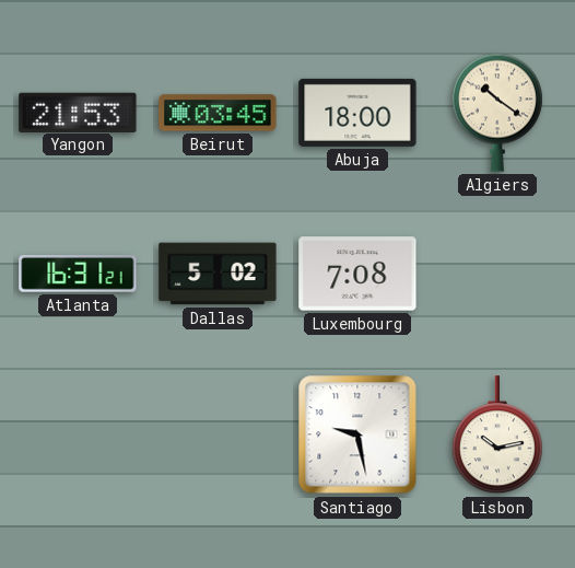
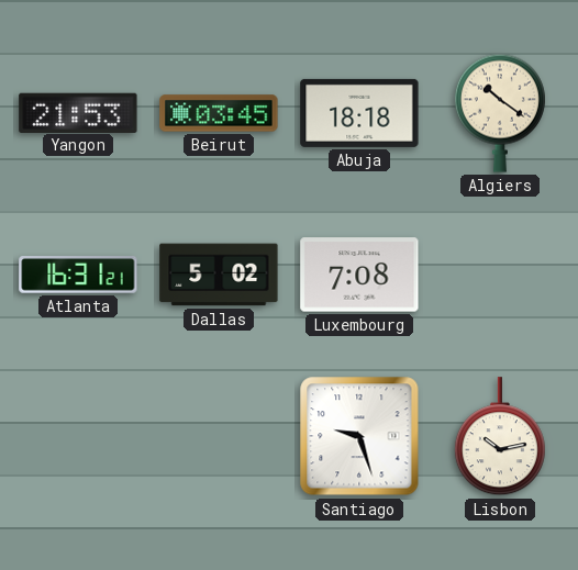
Abuja: 18:00 -> 18:18 (359, 113)
Santiago: 9:28 -> 9:27 (359, 436)
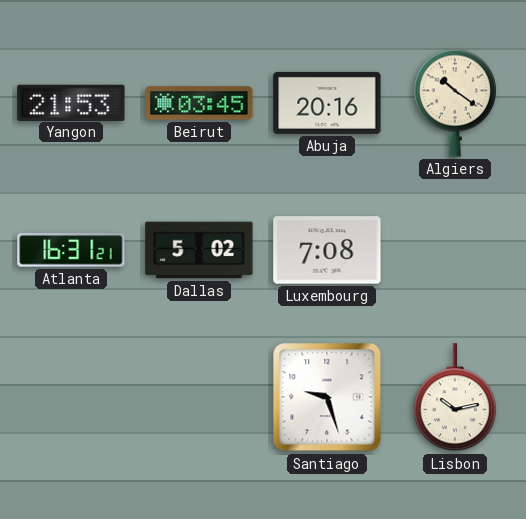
Abuja: 18:18 -> 20:16 (327, 103)
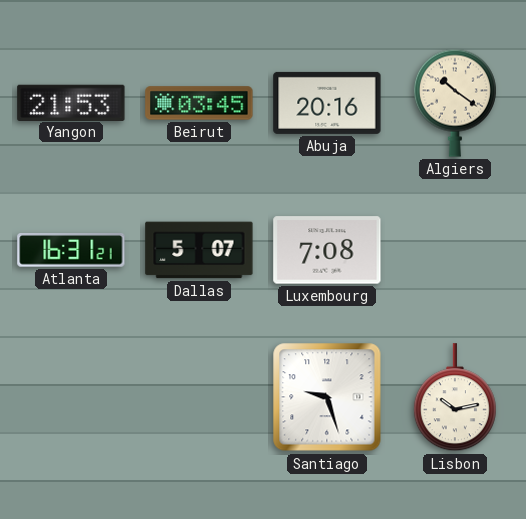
Dallas: 5:02 -> 5:07 (199, 250)
